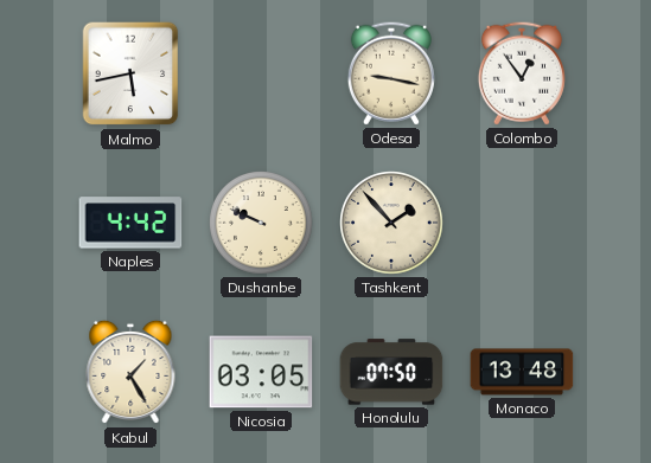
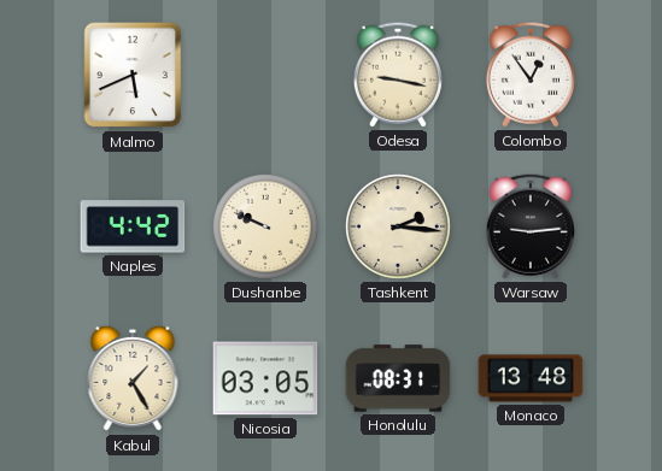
Malmo: 5:43 -> 5:41 (133, 75)
Tashkent: 1:53 -> 2:16 (399, 228)
Warsaw: none -> 9:14 (531, 226)
Honolulu: 07:50 -> 08:31 (398, 378)
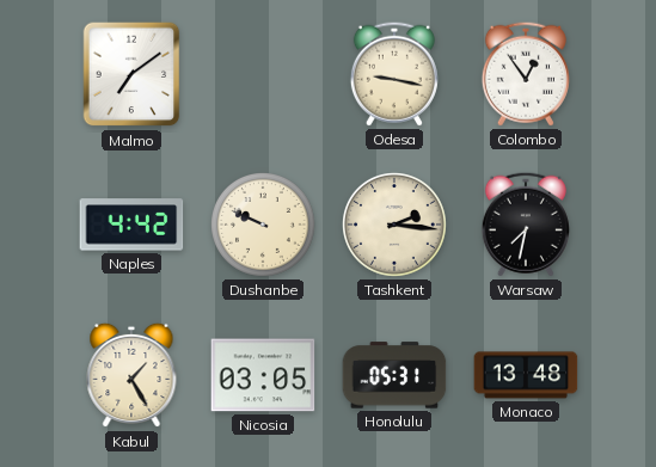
Malmo: 5:41 -> 7:09 (131, 74)
Warsaw: 9:14 -> 7:32 (526, 225)
Honolulu: 08:31 -> 05:31 (394, 375)
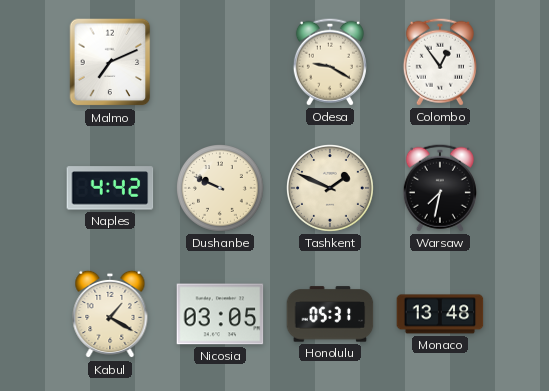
Malmo: 7:09 -> 7:11 (110, 62)
Odesa: 9:17 -> 9:20 (330, 62)
Tashkent: 2:16 -> 1:49 (331, 189)
Kabul: 1:25 -> 1:20 (110, 314)
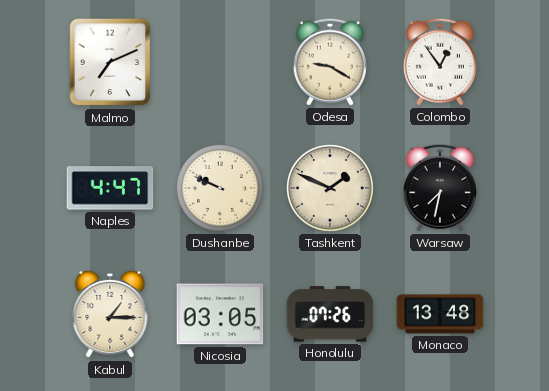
Naples: 4:42 -> 4:47 (110, 188)
Kabul: 1:20 -> 1:15 (110, 314)
Honolulu: 05:31 -> 07:26 (330, 314)
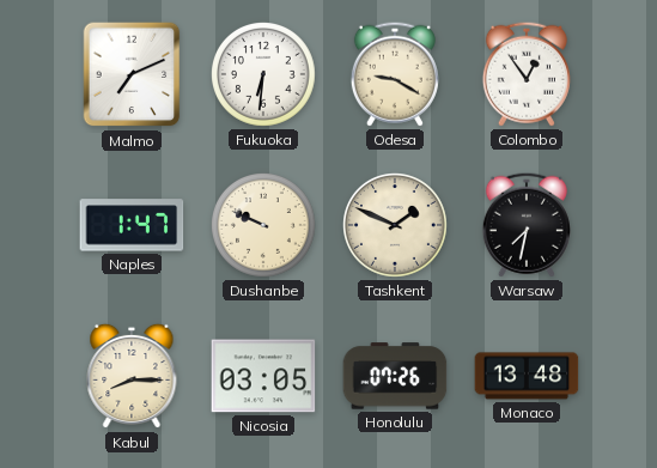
Fukuoka: none -> 6:31 (264, 75)
Naples: 4:47 -> 1:47 (132, 225)
Kabul: 1:15 -> 8:15 (132, 376)
